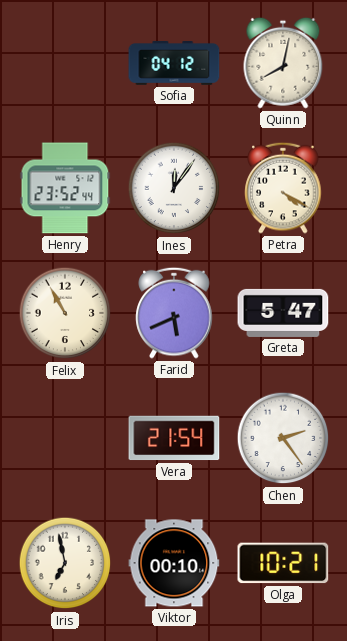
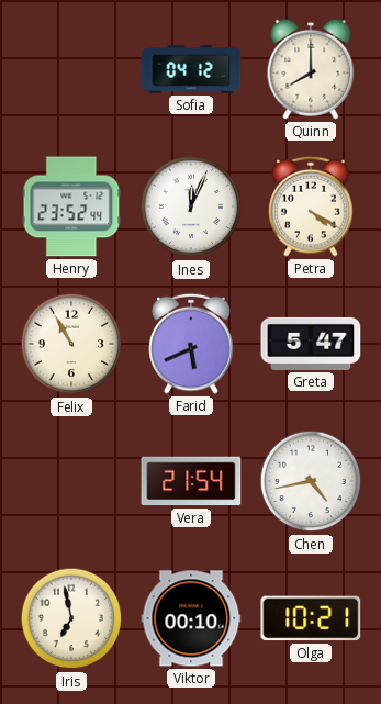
Quinn: 8:02 -> 8:00 (311, 69)
Ines: 12:06 -> 12:04 (191, 206)
Chen: 2:24 -> 4:43 (311, 481)
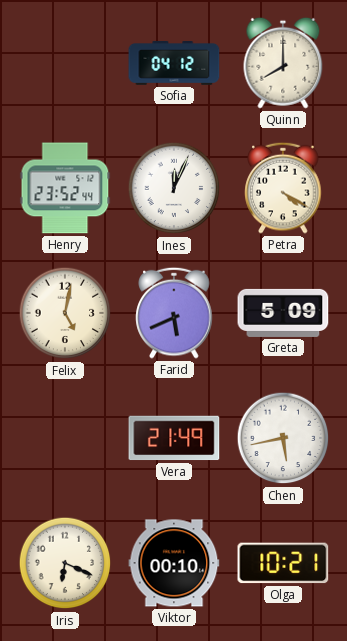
Felix: 10:55 -> 5:02 (65, 313)
Greta: 5:47 -> 5:09 (283, 313)
Vera: 21:54 -> 21:49 (174, 438)
Chen: 4:43 -> 5:43 (283, 438)
Iris: 6:58 -> 6:19 (65, 563)
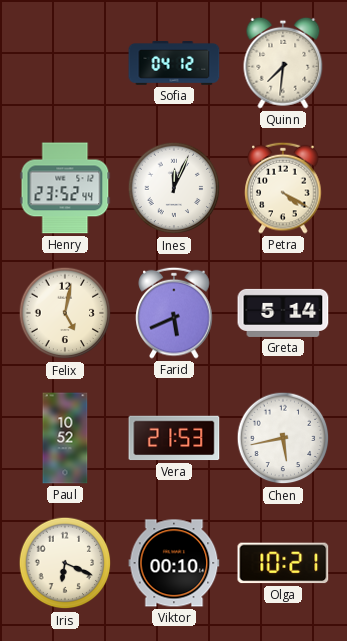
Quinn: 8:00 -> 7:31 (283, 63)
Greta: 5:09 -> 5:14 (283, 313)
Paul: none -> 10:52 (65, 438)
Vera: 21:49 -> 21:53 (174, 438)
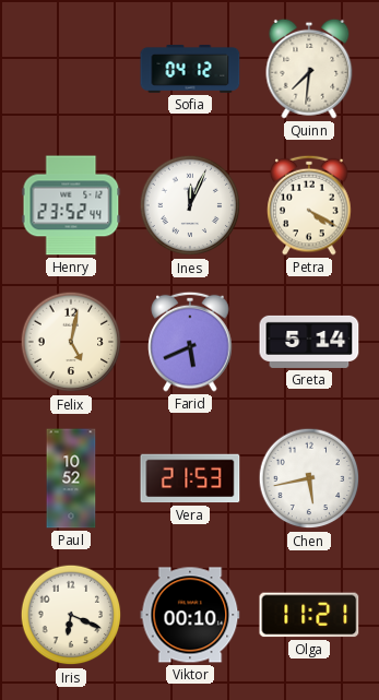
Olga: 10:21 -> 11:21 (309, 615)
